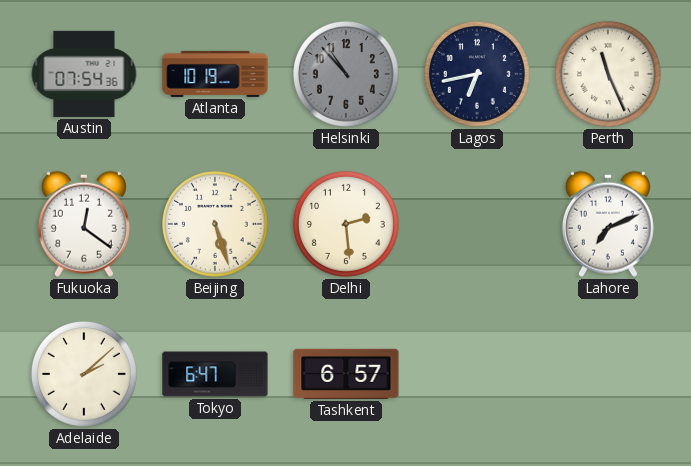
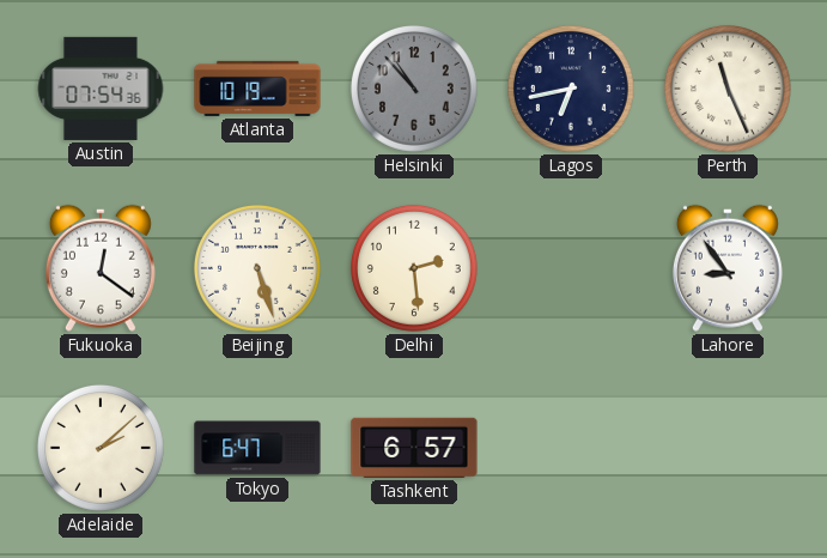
Lahore: 7:11 -> 8:54 (728, 268)
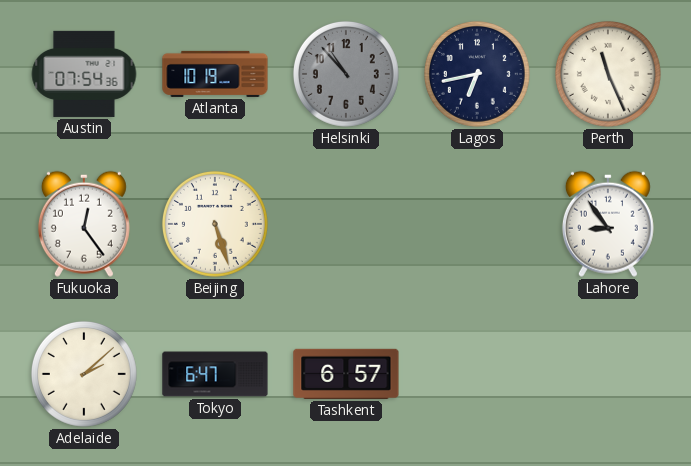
Fukuoka: 12:21 -> 12:24 (84, 224)
Delhi: 2:29 -> none (414, 268)
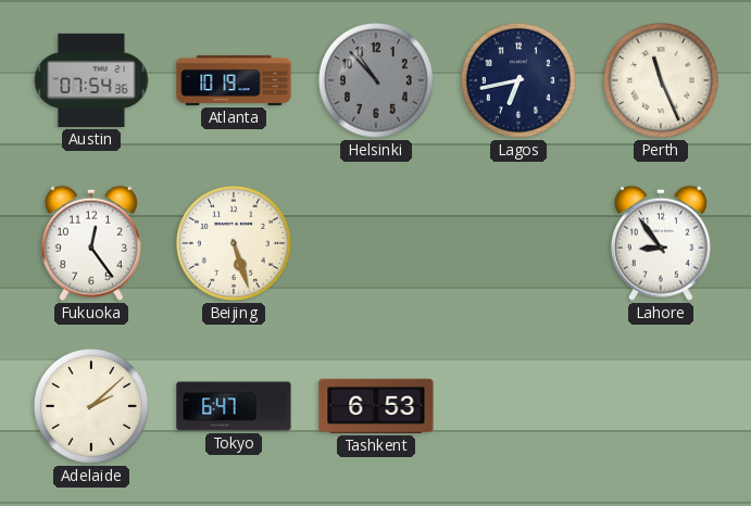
Tashkent: 6:57 -> 6:53 (376, 406)
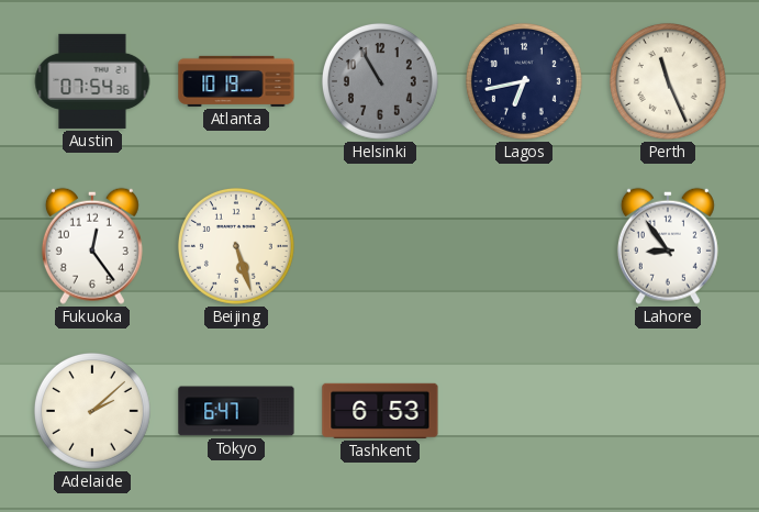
Helsinki: 10:53 -> 10:55 (380, 81)
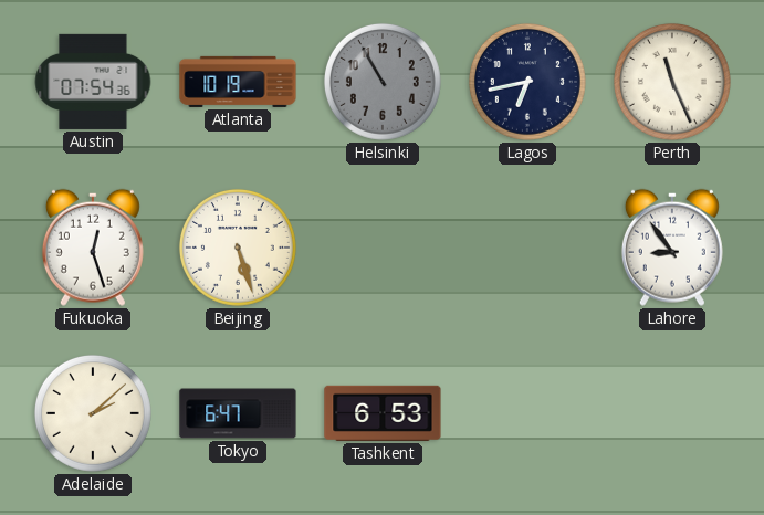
Fukuoka: 12:24 -> 12:27 (93, 248)
